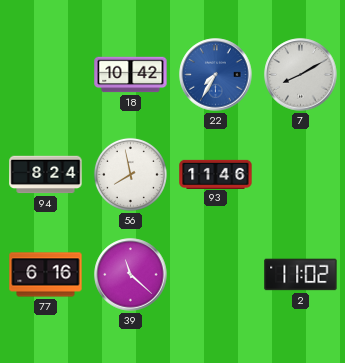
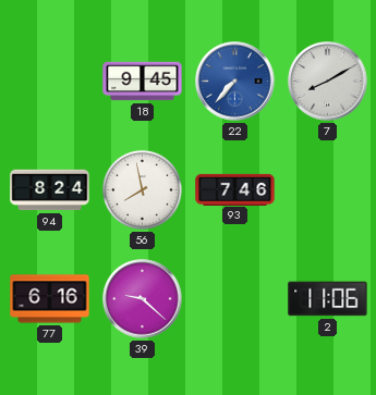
18: 10:42 -> 9:45 (143, 82)
22: 7:35 -> 7:37 (235, 82)
93: 11:46 -> 7:46 (235, 189)
39: 11:22 -> 9:22 (143, 299)
2: 11:02 -> 11:06 (328, 299)
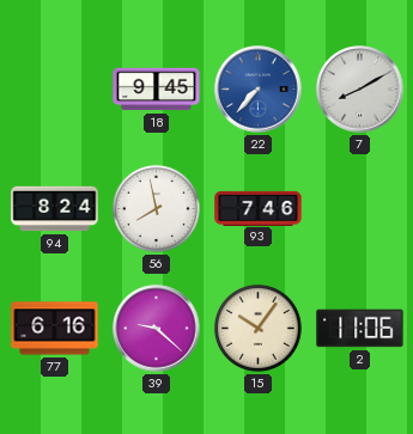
15: none -> 10:06 (257, 328)
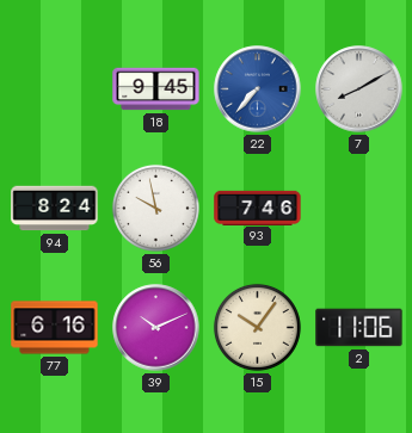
56: 7:58 -> 9:58 (155, 208)
39: 9:22 -> 10:11 (156, 328)
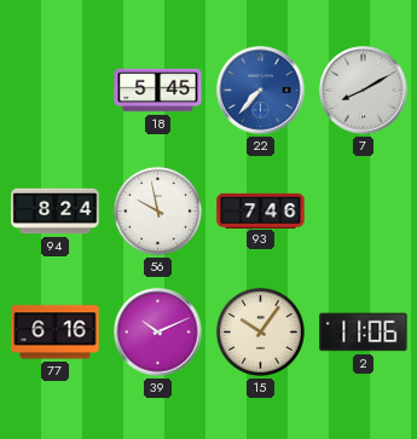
18: 9:45 -> 5:45 (158, 91)
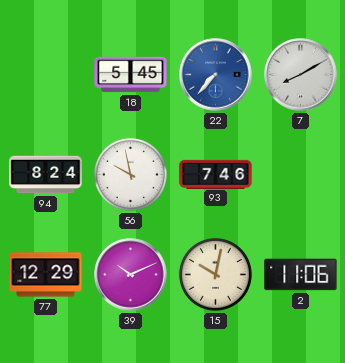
77: 6:16 -> 12:29 (46, 275)
15: 10:06 -> 10:02 (215, 274)
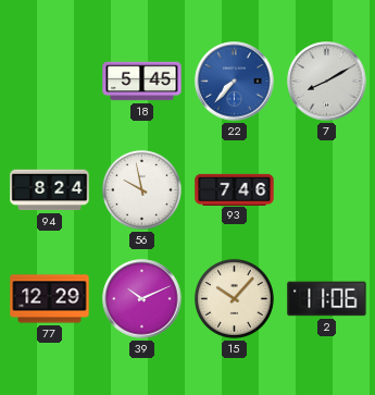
15: 10:02 -> 10:07 (234, 298)
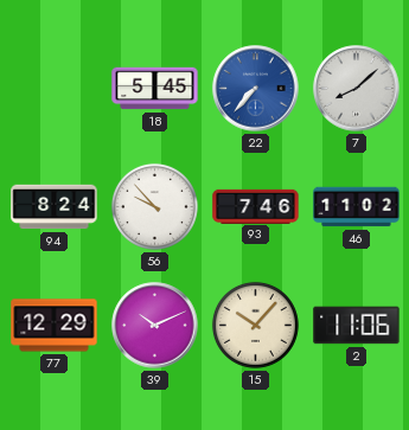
7: 8:10 -> 8:08 (357, 89)
56: 9:58 -> 9:53 (154, 206)
46: none -> 11:02 (357, 207)
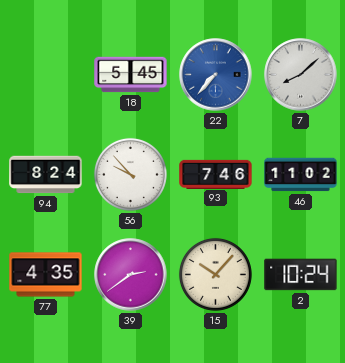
77: 12:29 -> 4:35 (46, 275)
39: 10:11 -> 2:39 (131, 275)
2: 11:06 -> 10:24 (301, 275)
